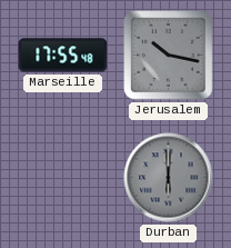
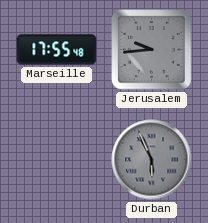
Jerusalem: 10:17 -> 9:44 (152, 50)
Durban: 6:00 -> 5:56 (152, 160)
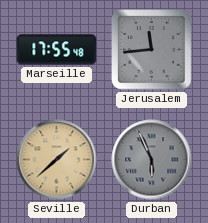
Jerusalem: 9:44 -> 11:44 (152, 50)
Seville: none -> 1:38 (57, 160)
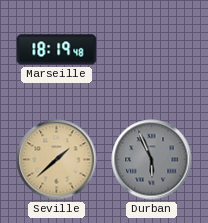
Marseille: 17:55 -> 18:19 (57, 50)
Jerusalem: 11:44 -> none (152, 50)
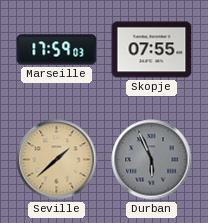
Marseille: 18:19 -> 17:59 (57, 50)
Skopje: none -> 07:55 (152, 50)
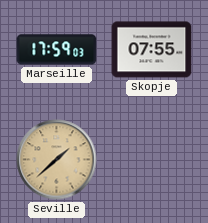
Durban: 5:56 -> none (152, 160)
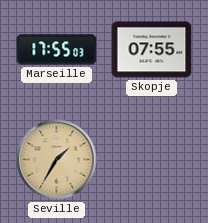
Marseille: 17:59 -> 17:55 (57, 50)
Seville: 1:38 -> 1:35 (57, 160)
